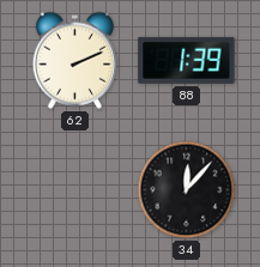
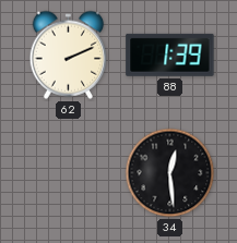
34: 12:07 -> 12:29 (170, 173)
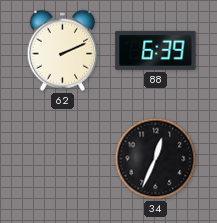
88: 1:39 -> 6:39 (156, 50)
34: 12:29 -> 12:34 (156, 159)
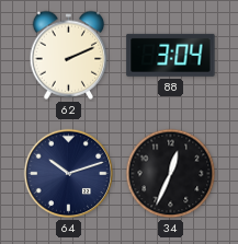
88: 6:39 -> 3:04 (171, 55)
64: none -> 10:12 (69, 174)
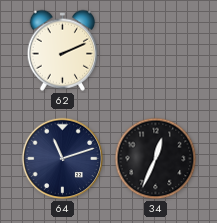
88: 3:04 -> none (171, 55)
64: 10:12 -> 11:12 (63, 159)
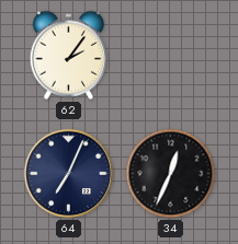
62: 2:11 -> 2:06 (69, 55)
64: 11:12 -> 7:04 (69, 174)
